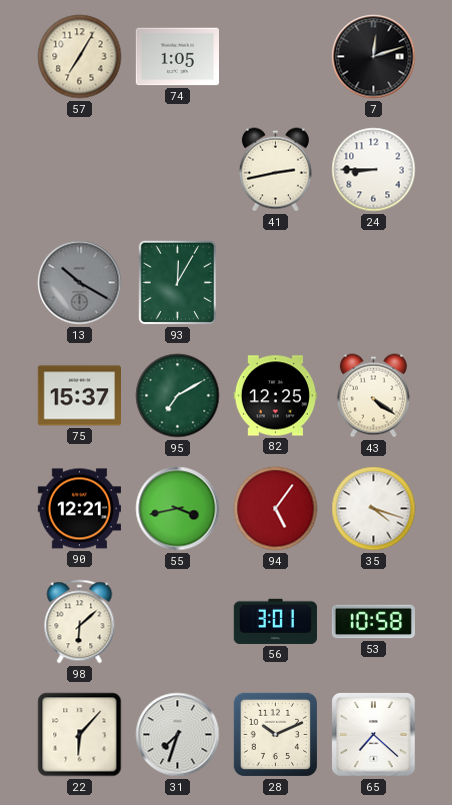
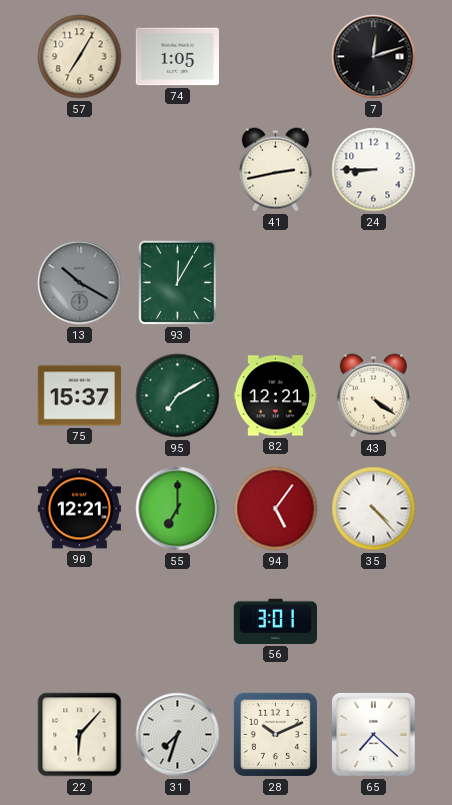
82: 12:25 -> 12:21 (275, 396)
55: 3:43 -> 7:00 (178, 509)
35: 4:18 -> 4:23 (374, 509)
98: 6:08 -> none (80, 622)
53: 10:58 -> none (373, 622)
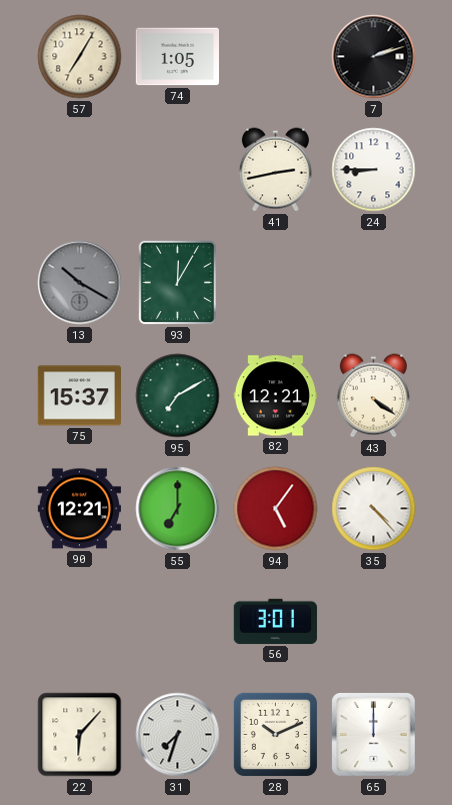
7: 12:12 -> 2:12 (374, 57)
65: 7:22 -> 12:00 (374, 735)
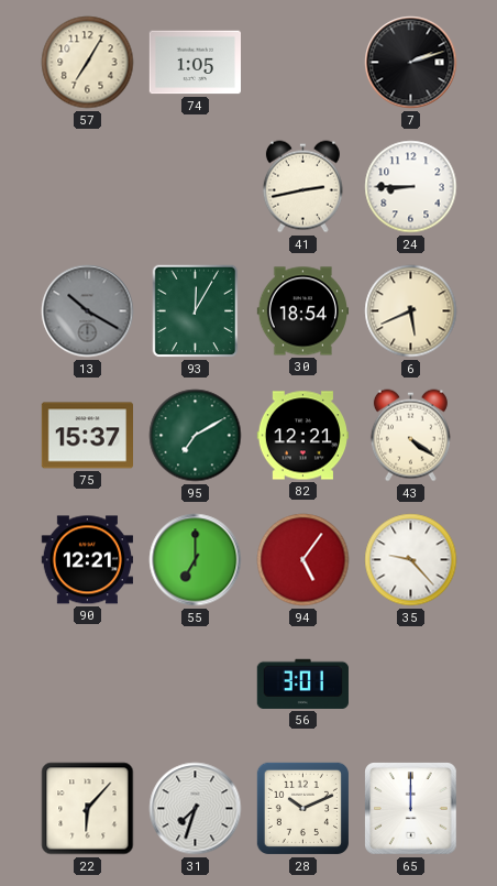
30: none -> 18:54 (302, 311)
6: none -> 5:41 (411, 311)
35: 4:23 -> 9:23 (411, 560)
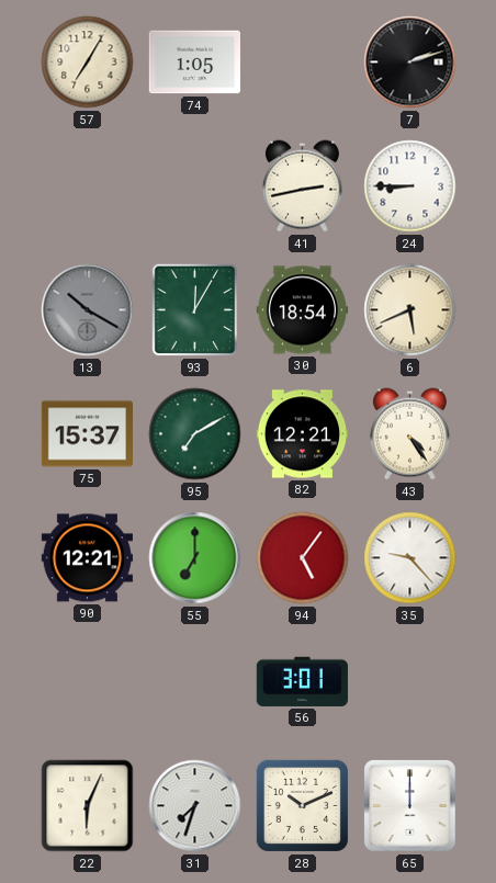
43: 4:21 -> 4:24 (409, 434)
22: 6:07 -> 6:04 (88, 806)
